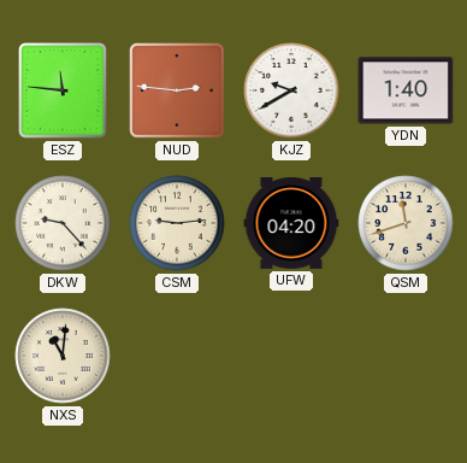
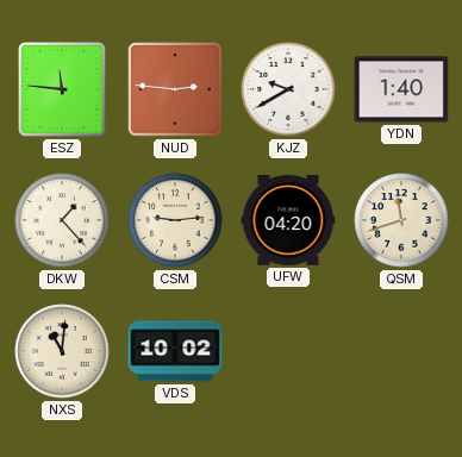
DKW: 9:23 -> 1:23 (62, 220)
VDS: none -> 10:02 (175, 351)
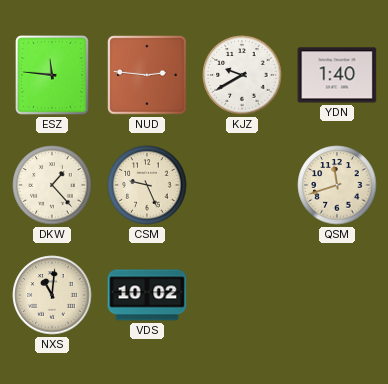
CSM: 9:14 -> 9:26 (147, 185)
UFW: 04:20 -> none (288, 221)
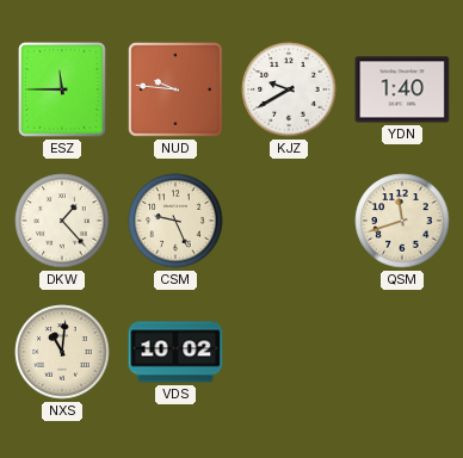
ESZ: 11:46 -> 11:45 (62, 89)
NUD: 2:46 -> 9:46 (175, 89)
